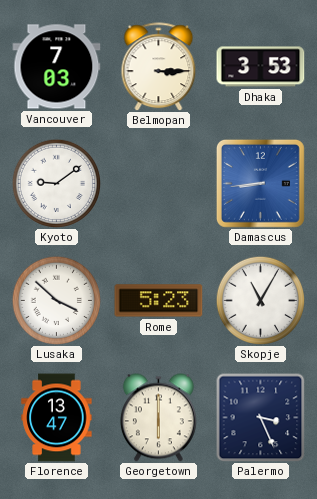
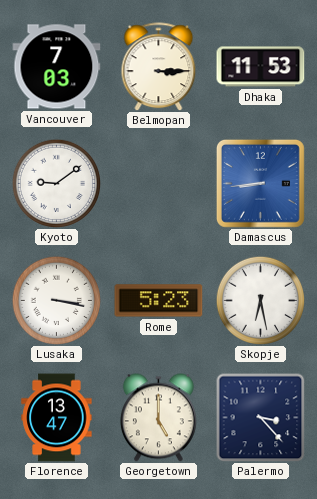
Dhaka: 3:53 -> 11:53 (261, 67)
Lusaka: 3:52 -> 3:17 (56, 300)
Skopje: 11:05 -> 6:28 (260, 300)
Georgetown: 6:00 -> 5:00 (158, 418)
Palermo: 3:26 -> 3:23 (260, 417)
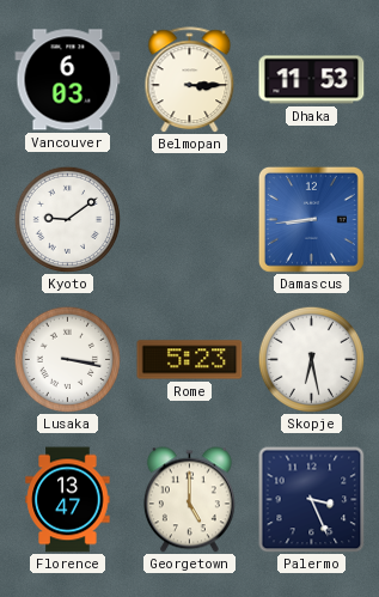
Vancouver: 7:03 -> 6:03 (68, 80)
Palermo: 3:23 -> 3:26 (311, 499)
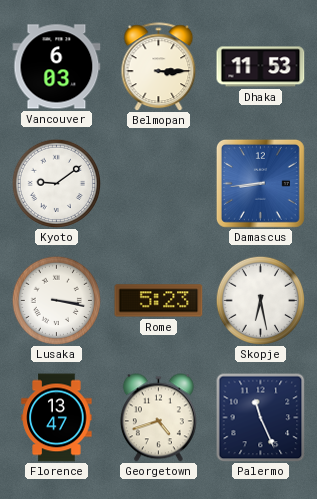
Georgetown: 5:00 -> 4:42 (158, 418)
Palermo: 3:26 -> 11:26 (260, 417)
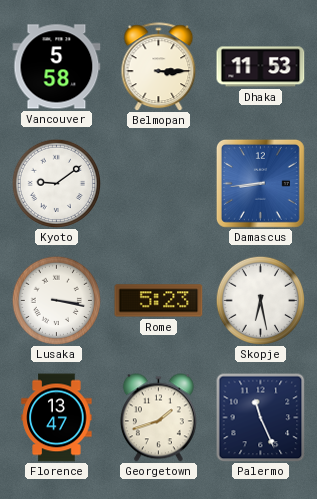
Vancouver: 6:03 -> 5:58 (57, 67)
Georgetown: 4:42 -> 1:42 (158, 418)
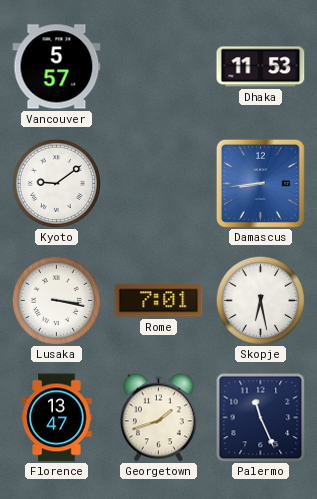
Vancouver: 5:58 -> 5:57 (57, 67)
Belmopan: 3:15 -> none (159, 67)
Rome: 5:23 -> 7:01 (159, 301)
